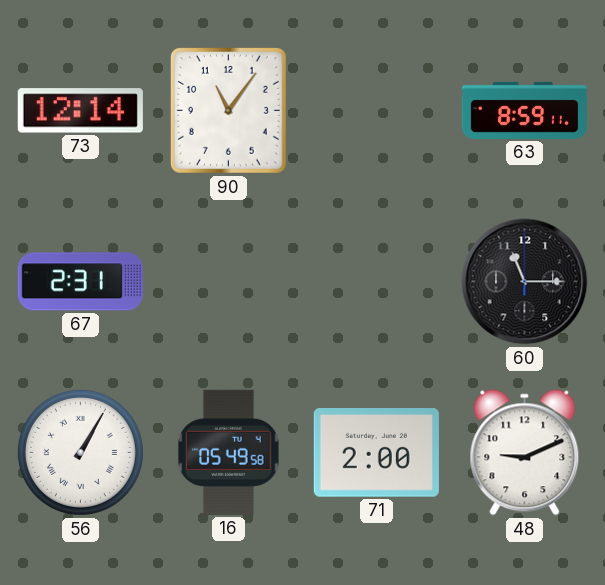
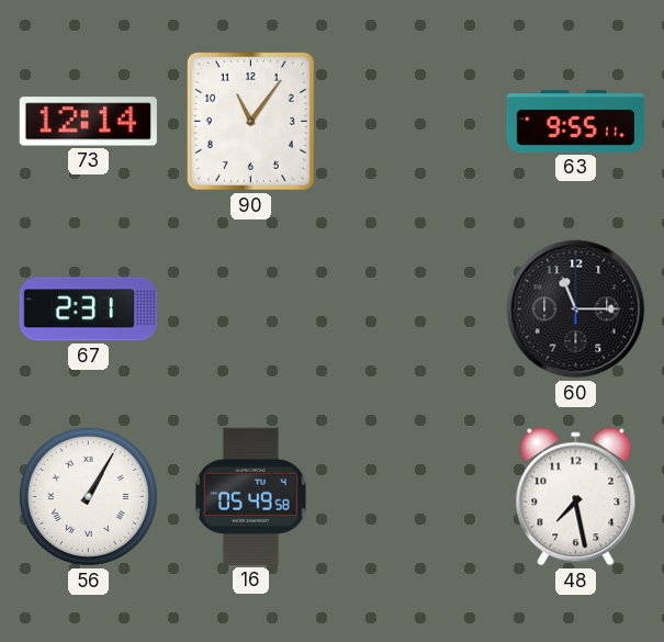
63: 8:59 -> 9:55 (575, 121)
71: 2:00 -> none (376, 453)
48: 9:11 -> 7:28 (576, 497)
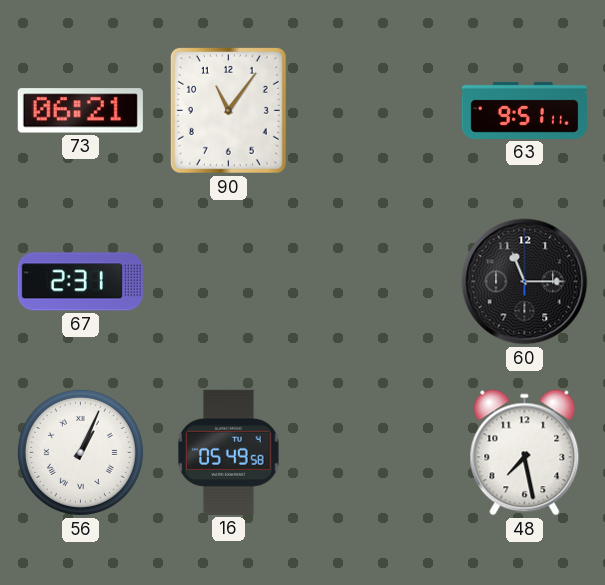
73: 12:14 -> 06:21 (80, 111)
63: 9:55 -> 9:51 (524, 110)
56: 1:05 -> 1:04 (80, 452)
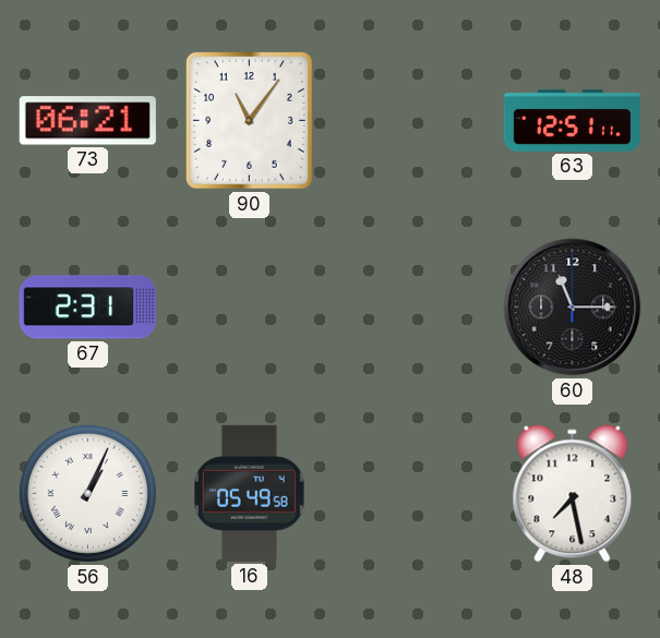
63: 9:51 -> 12:51 (572, 120)
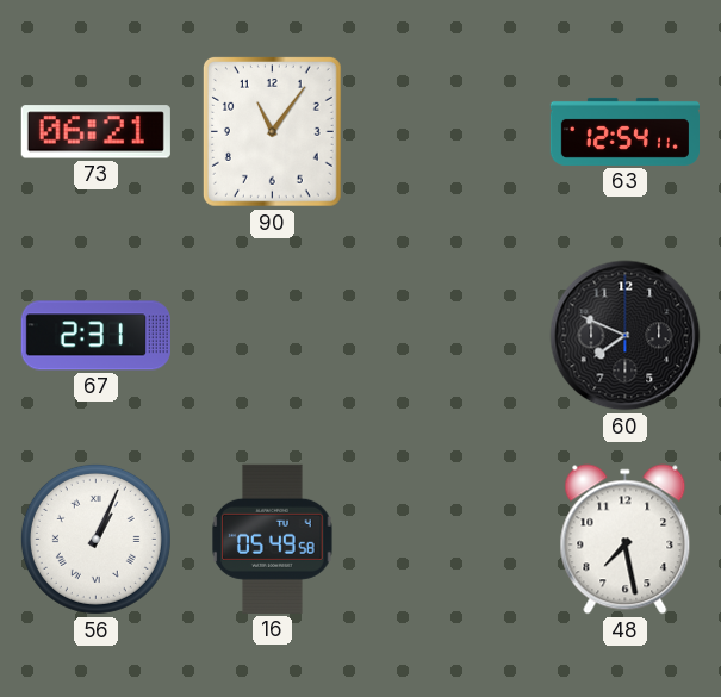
63: 12:51 -> 12:54 (624, 131)
60: 11:15 -> 7:49 (626, 336)
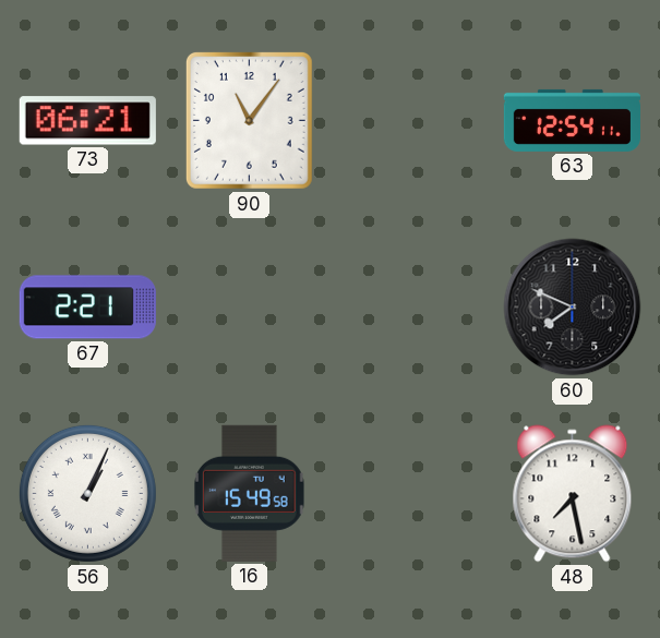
67: 2:31 -> 2:21 (87, 308)
16: 05:49 -> 15:49 (250, 493)
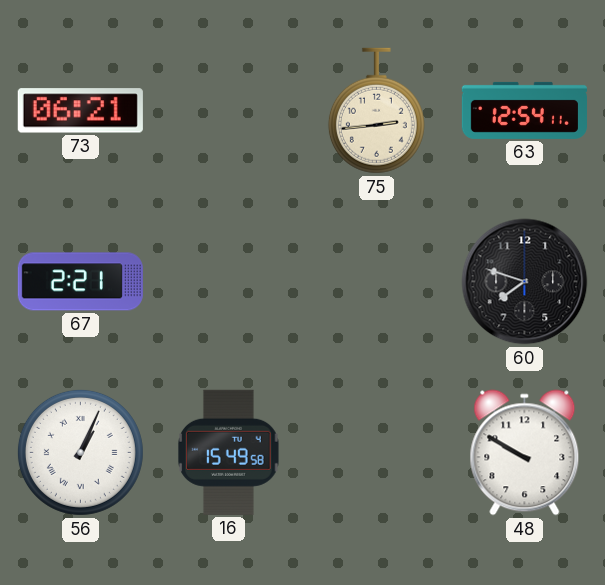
90: 11:06 -> none (249, 120)
75: none -> 2:44 (376, 111)
60: 7:49 -> 7:48 (525, 282)
48: 7:28 -> 9:50 (525, 453)
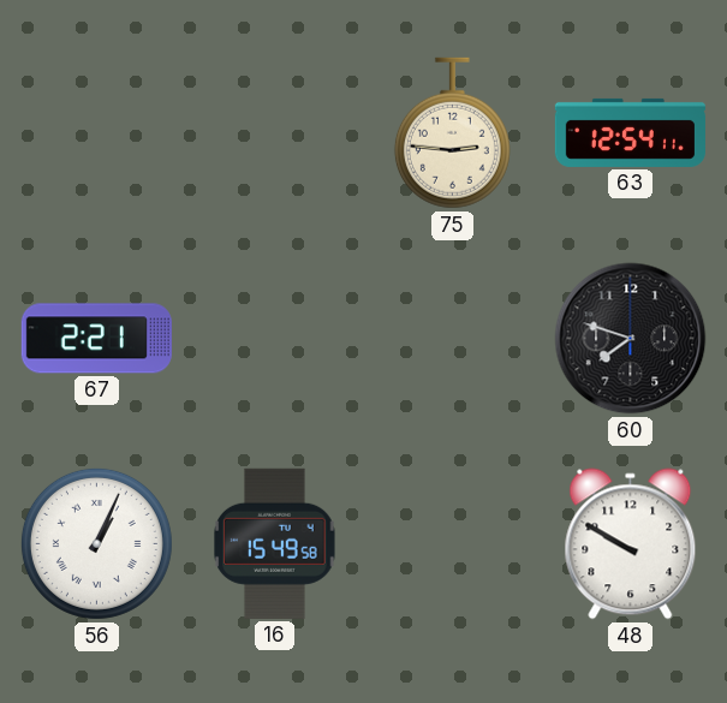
73: 06:21 -> none (80, 111)
75: 2:44 -> 2:46 (452, 133)
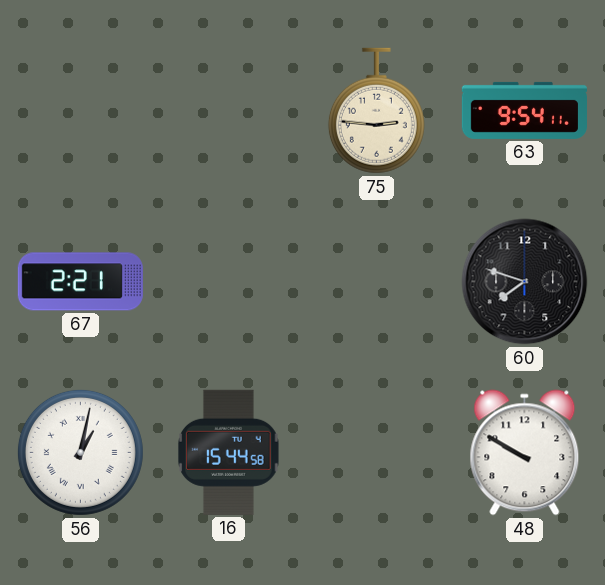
63: 12:54 -> 9:54 (524, 110)
56: 1:04 -> 1:02 (80, 452)
16: 15:49 -> 15:44 (229, 452)
